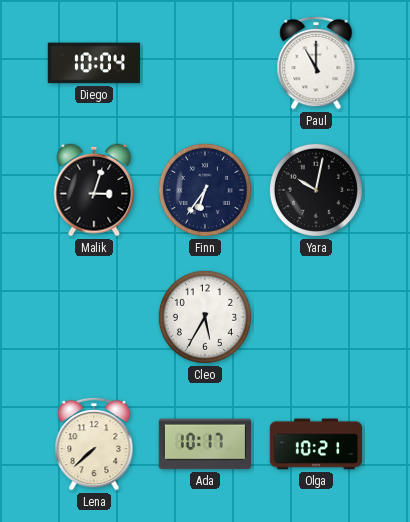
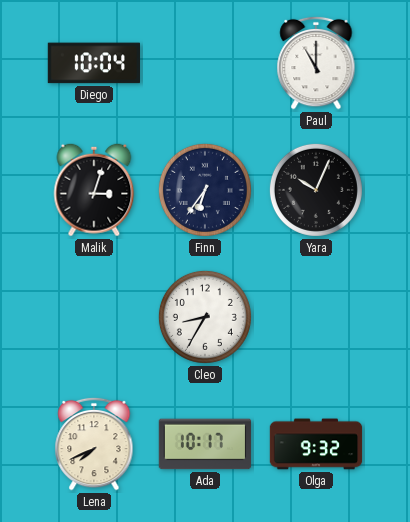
Yara: 10:02 -> 10:04 (316, 190)
Cleo: 5:35 -> 8:35 (205, 317)
Lena: 7:38 -> 7:41 (94, 444)
Olga: 10:21 -> 9:32 (316, 444)
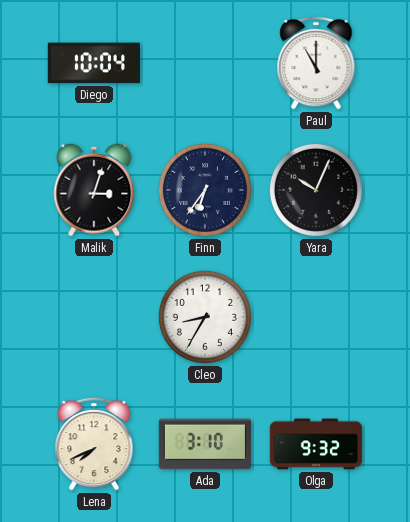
Ada: 10:17 -> 3:10 (205, 444)
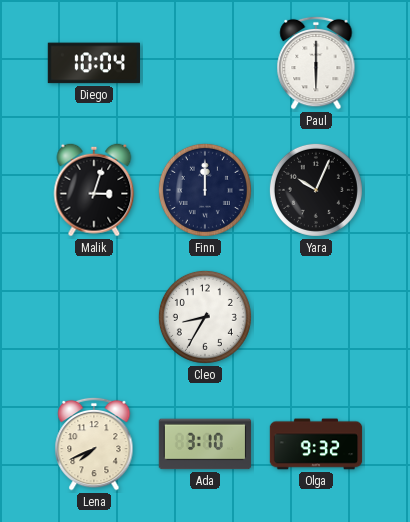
Paul: 11:00 -> 6:00 (316, 63)
Finn: 6:36 -> 12:00 (205, 190)
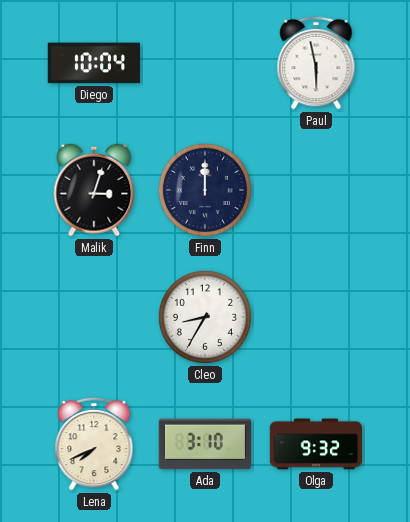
Paul: 6:00 -> 5:58 (316, 63)
Yara: 10:04 -> none (316, 190)
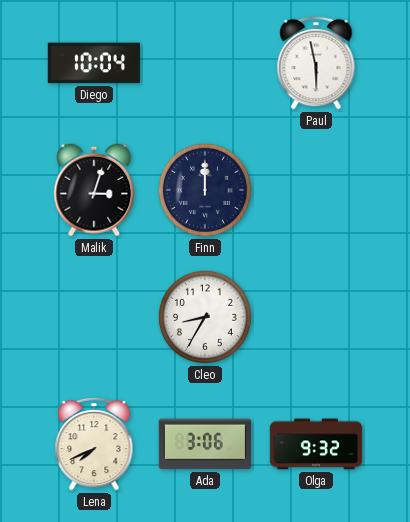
Ada: 3:10 -> 3:06 (205, 444)
